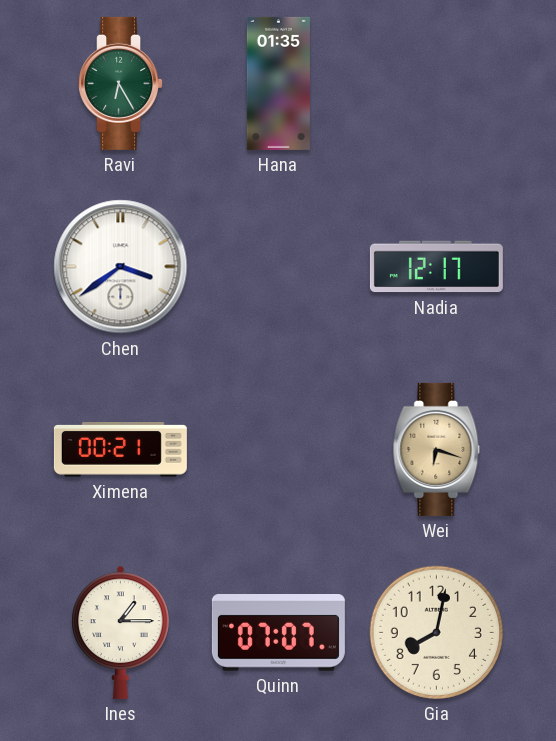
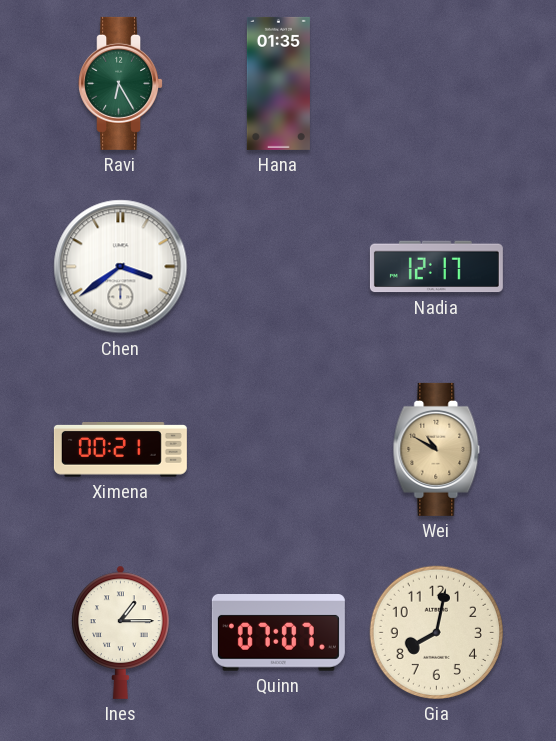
Wei: 6:18 -> 10:50 (437, 449)
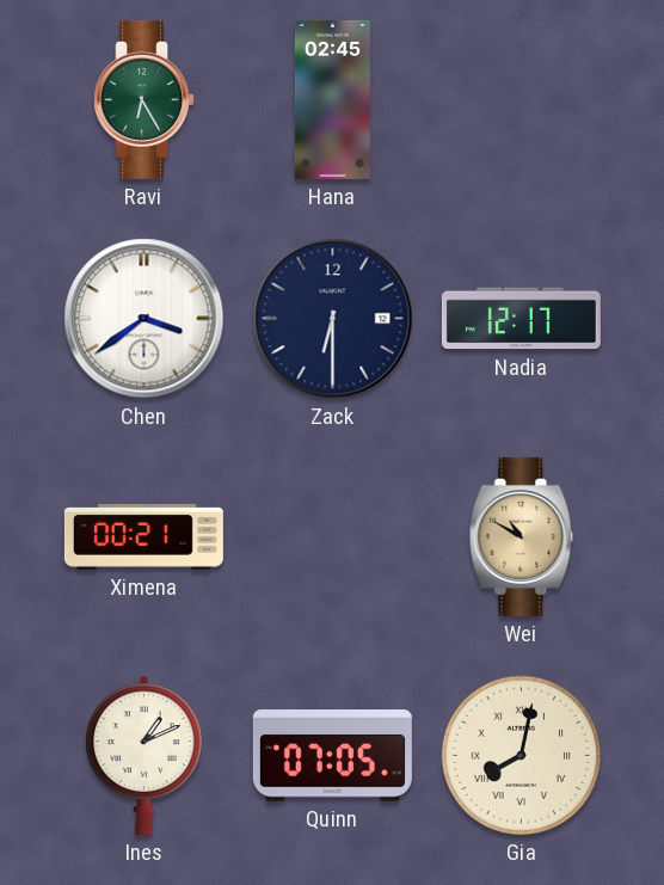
Hana: 01:35 -> 02:45 (332, 99)
Zack: none -> 6:30 (333, 319)
Ines: 1:15 -> 1:11 (145, 755)
Quinn: 07:07 -> 07:05 (332, 756)
Gia numerals: Arabic -> Roman (521, 755)
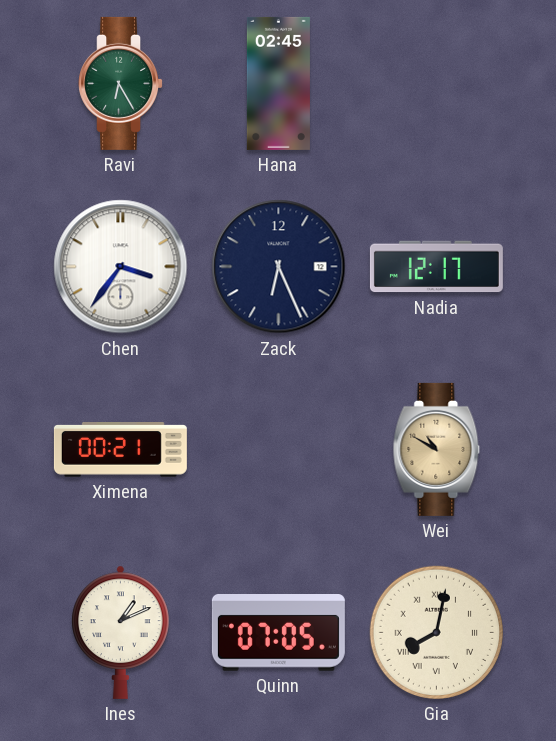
Chen: 3:39 -> 3:36 (121, 267)
Zack: 6:30 -> 6:26 (279, 267)
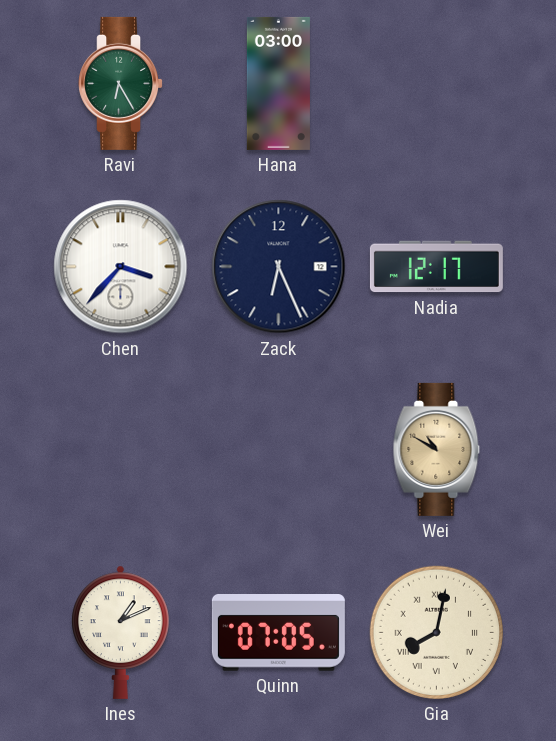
Hana: 02:45 -> 03:00 (278, 83)
Chen: 3:36 -> 3:37 (121, 267)
Ximena: 00:21 -> none (120, 450)
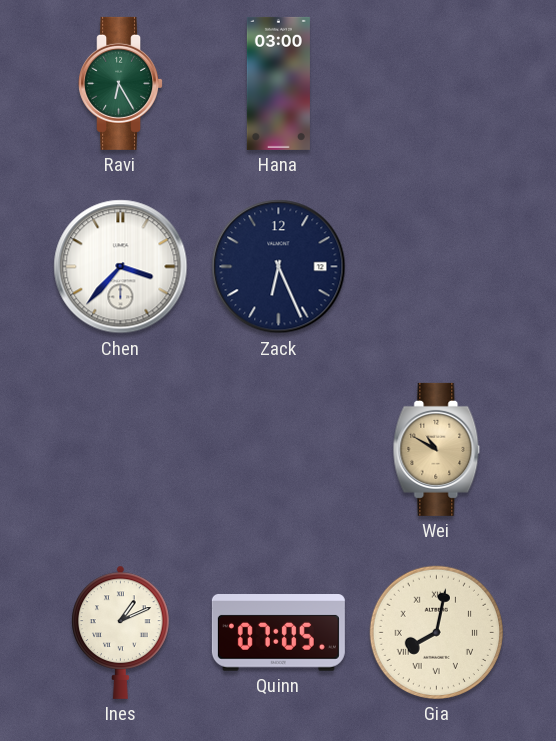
Nadia: 12:17 -> none (436, 267)
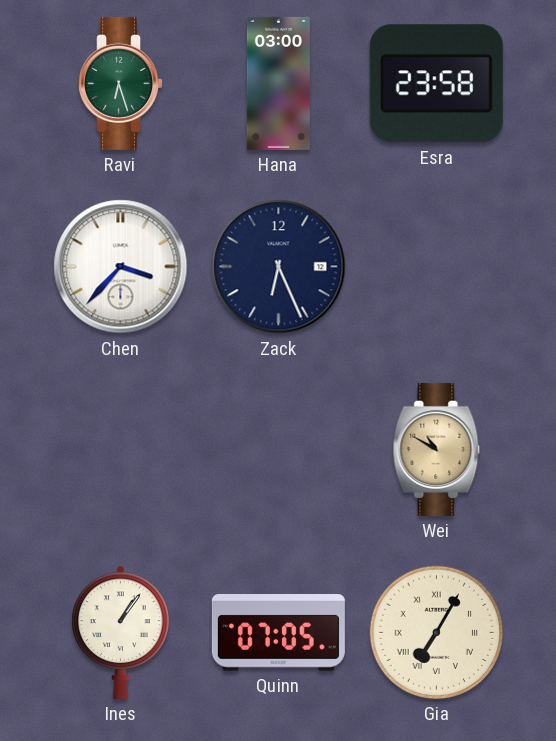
Ravi: 6:25 -> 6:27 (121, 83)
Esra: none -> 23:58 (436, 84)
Ines: 1:11 -> 1:06 (121, 632)
Gia: 8:02 -> 7:05 (436, 632)
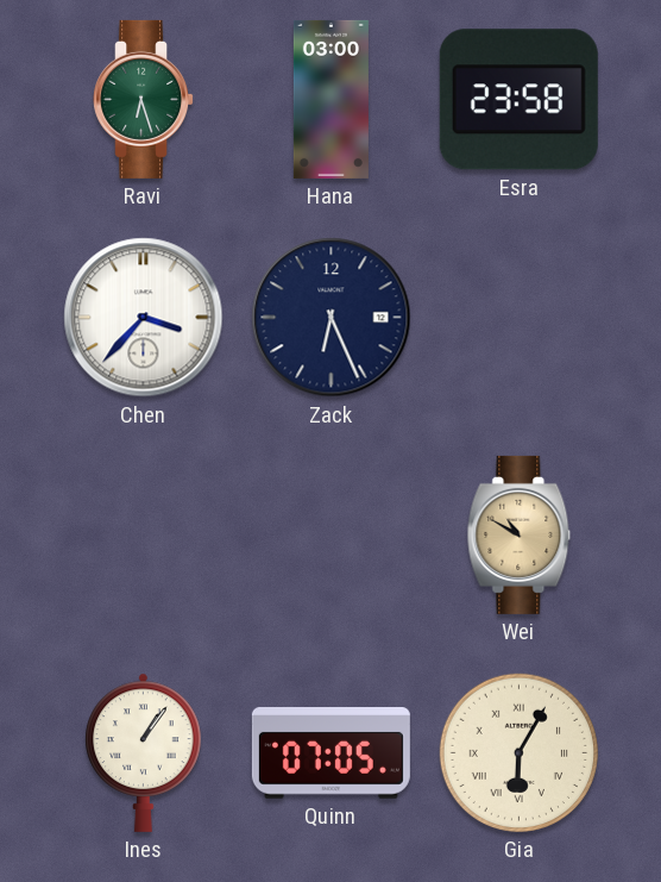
Gia: 7:05 -> 6:05 (518, 752)
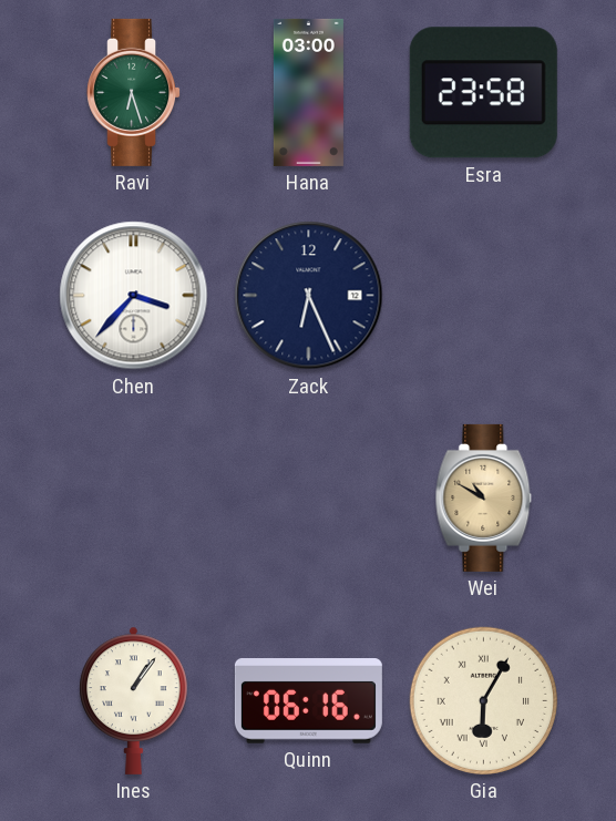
Quinn: 07:05 -> 06:16 (308, 701)
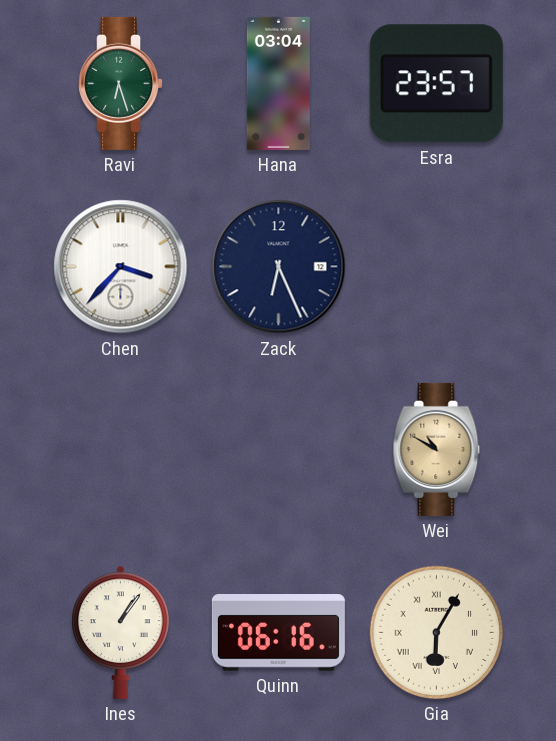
Hana: 03:00 -> 03:04 (278, 83)
Esra: 23:58 -> 23:57 (436, 84)
